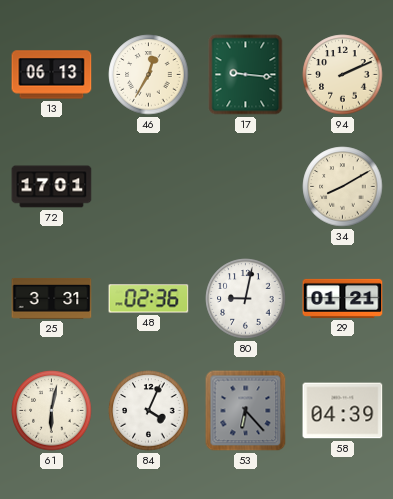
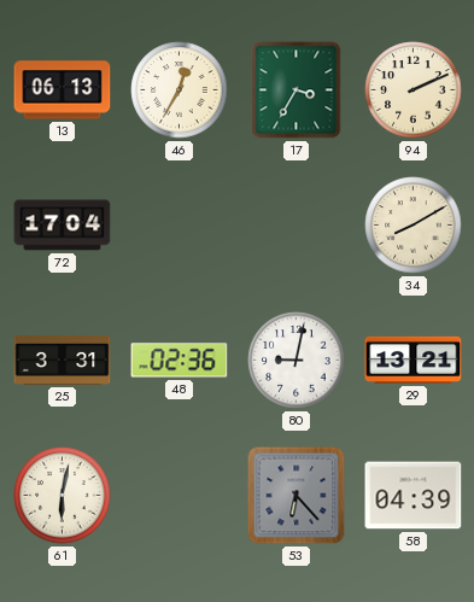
17: 9:16 -> 3:35 (297, 90)
72: 17:01 -> 17:04 (63, 226)
29: 01:21 -> 13:21 (414, 360)
84: 4:04 -> none (149, 411)
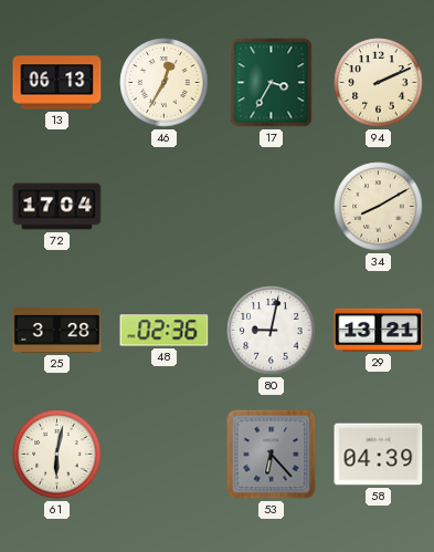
25: 3:31 -> 3:28 (57, 330)
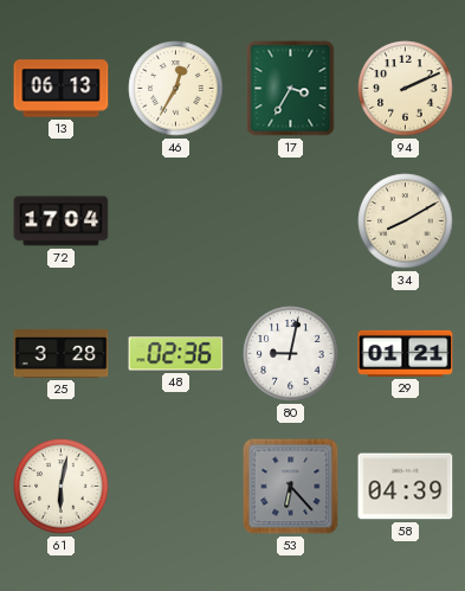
29: 13:21 -> 01:21 (406, 353)
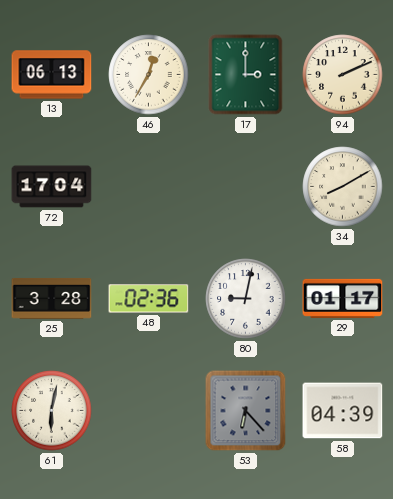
17: 3:35 -> 3:00 (246, 75)
29: 01:21 -> 01:17 (343, 298)
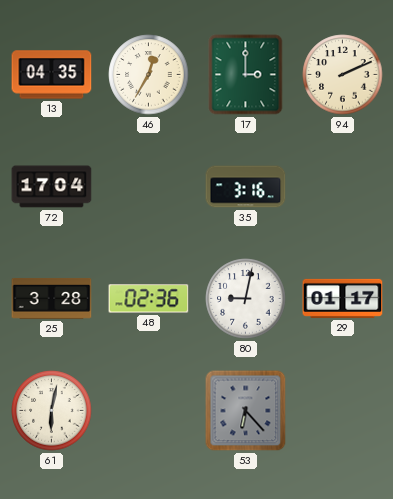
13: 06:13 -> 04:35 (52, 75)
35: none -> 3:16 (246, 187)
34: 8:10 -> none (343, 187)
58: 04:39 -> none (343, 411)
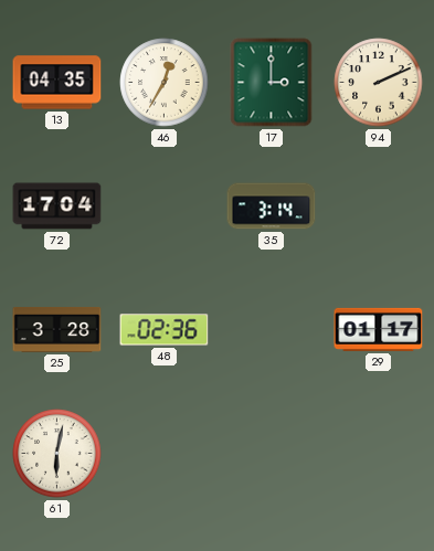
35: 3:16 -> 3:14 (272, 206)
80: 9:02 -> none (246, 299)
53: 6:23 -> none (246, 411)
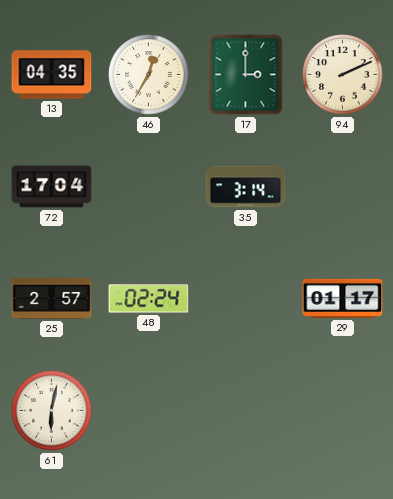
25: 3:28 -> 2:57 (52, 298)
48: 02:36 -> 02:24 (149, 299)
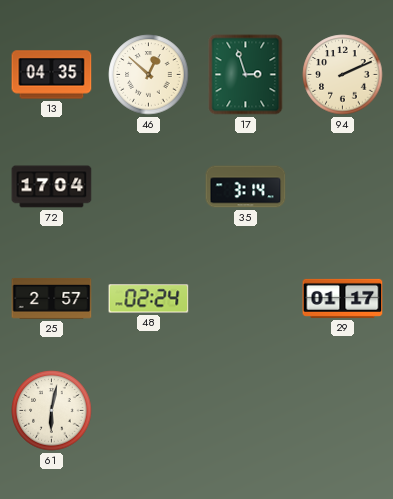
46: 12:35 -> 12:52 (149, 75)
17: 3:00 -> 2:57 (246, 75)
